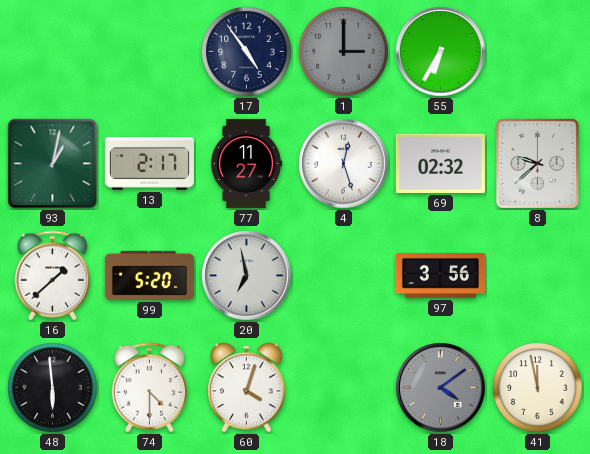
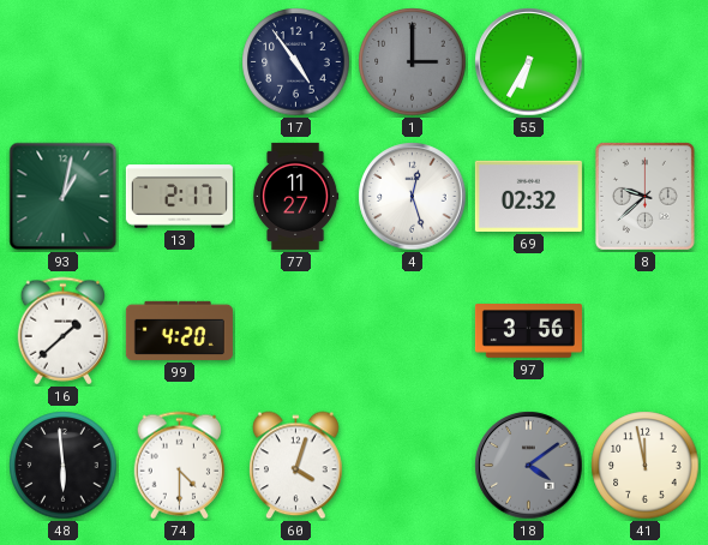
99: 5:20 -> 4:20 (179, 330)
20: 6:58 -> none (247, 276)
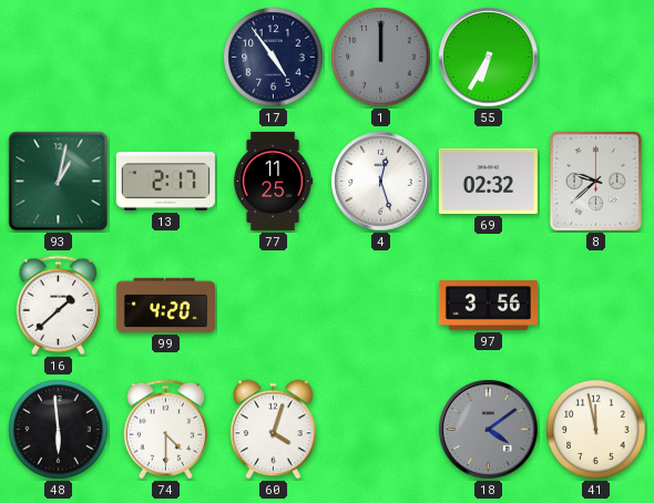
1: 3:00 -> 12:00 (381, 58)
77: 11:27 -> 11:25 (273, 181)
